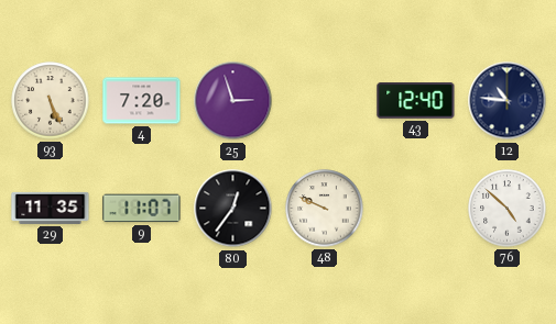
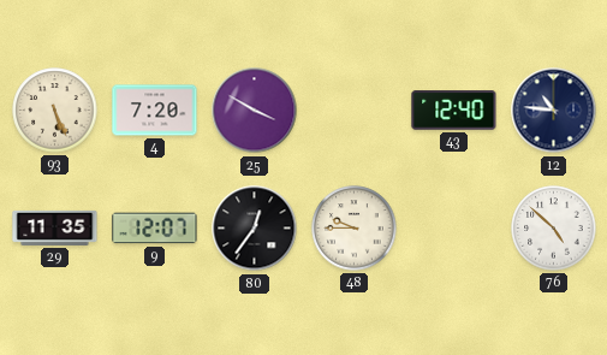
25: 2:57 -> 3:50 (255, 111)
9: 11:07 -> 12:07 (155, 229)
48: 9:49 -> 9:45 (355, 229)
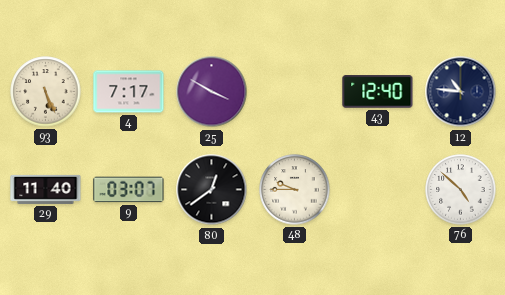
4: 7:20 -> 7:17 (129, 92)
29: 11:35 -> 11:40 (46, 189)
9: 12:07 -> 03:07 (129, 190)
80: 12:36 -> 12:39 (212, 190)
